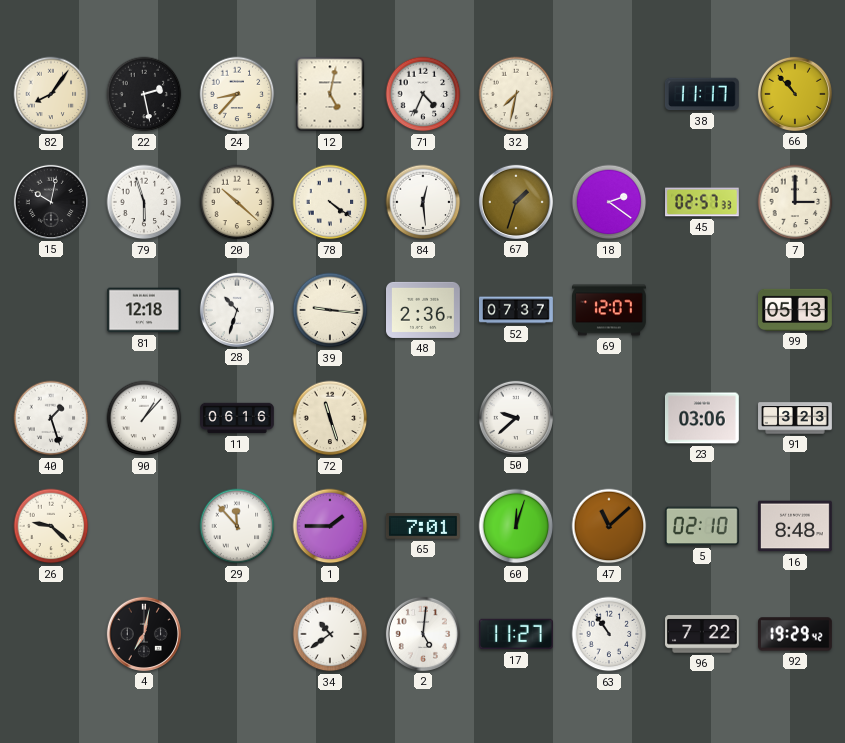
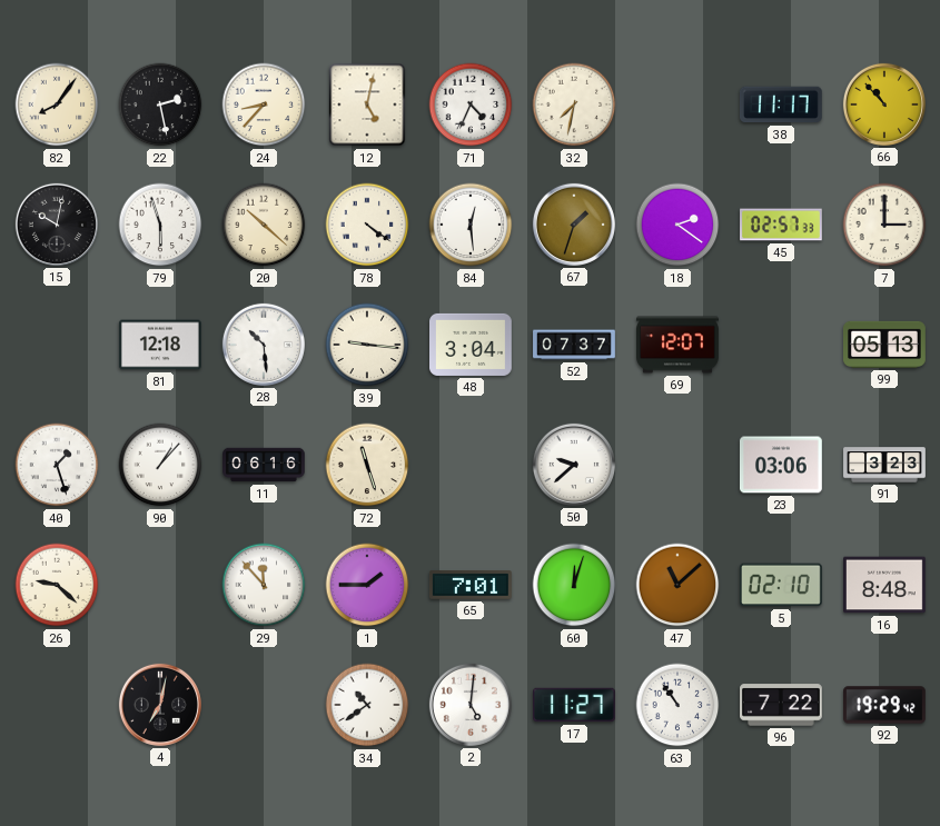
28: 10:33 -> 10:29 (264, 345)
48: 2:36 -> 3:04 (472, 345)
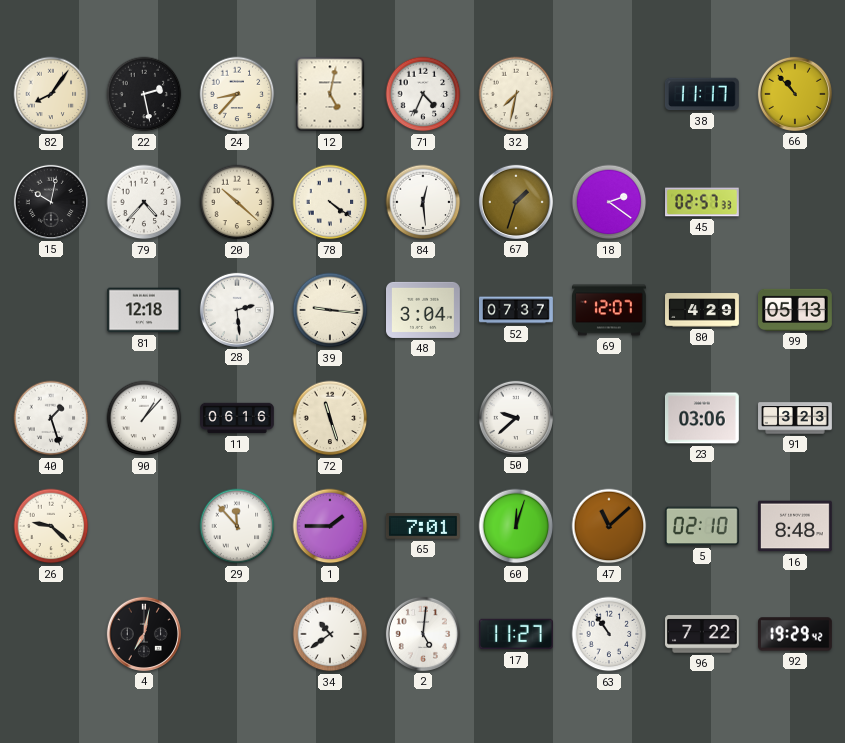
79: 5:57 -> 4:37 (144, 202)
7: 3:00 -> none (884, 225)
28: 10:29 -> 2:29 (237, 310)
80: none -> 4:29 (702, 310)
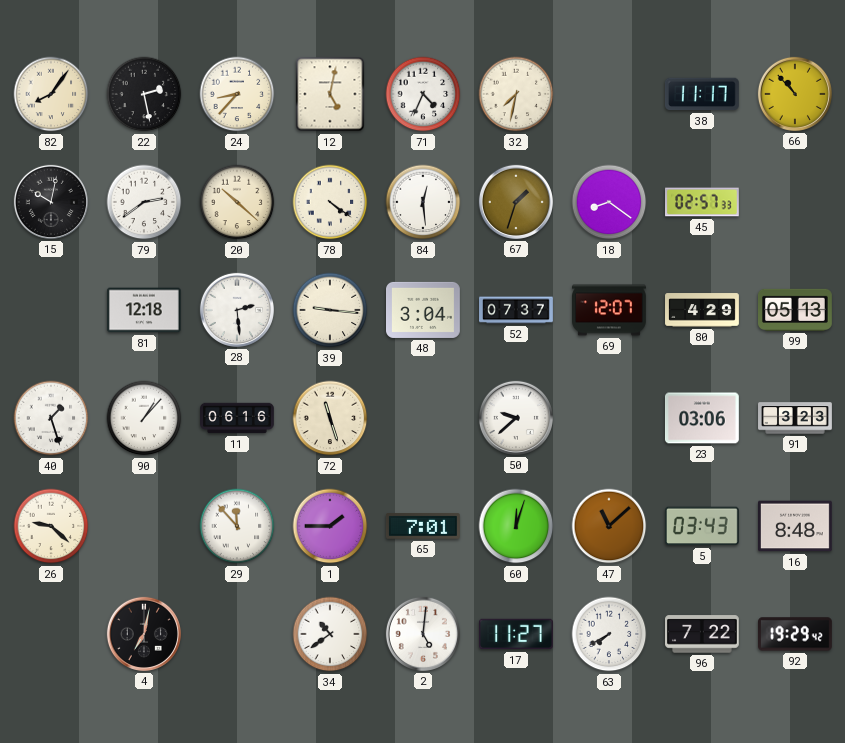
79: 4:37 -> 2:39 (144, 202)
18: 2:21 -> 8:21 (609, 202)
5: 02:10 -> 03:43 (702, 526)
63: 10:54 -> 7:40 (609, 634)
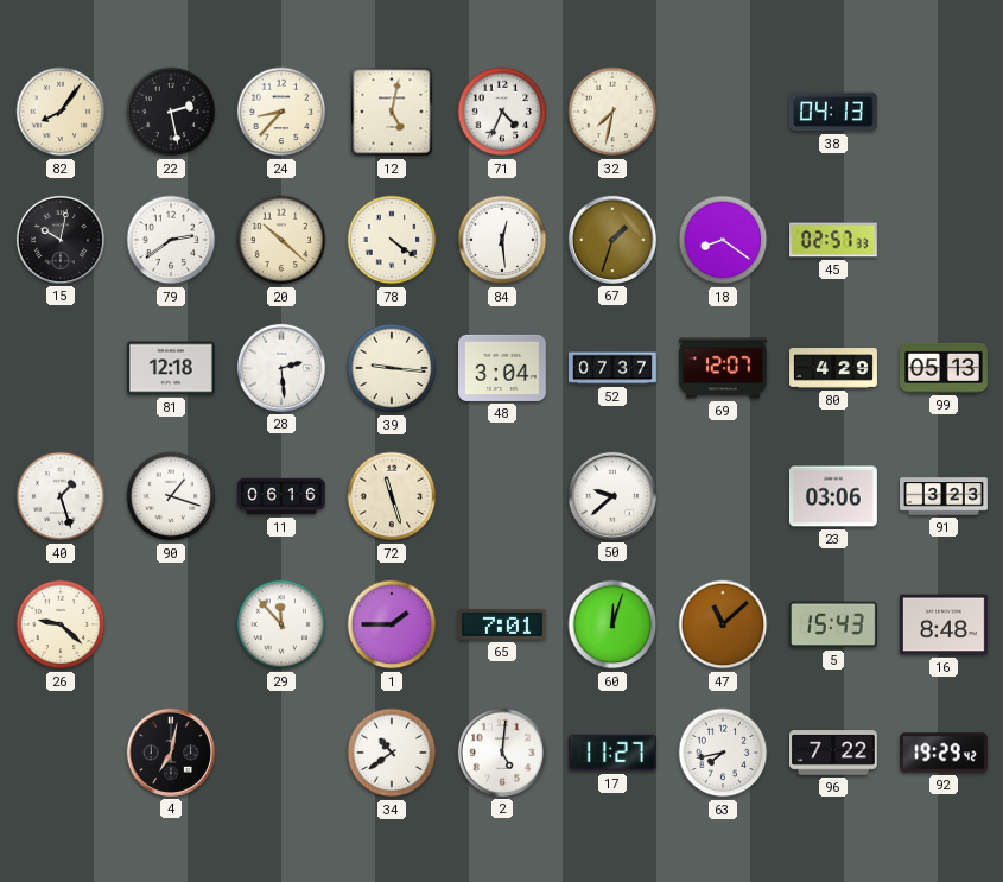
38: 11:17 -> 04:13 (833, 112)
66: 10:53 -> none (795, 94)
90: 1:07 -> 1:18 (171, 496)
5: 03:43 -> 15:43 (833, 624)
63: 7:40 -> 7:43 (723, 753)
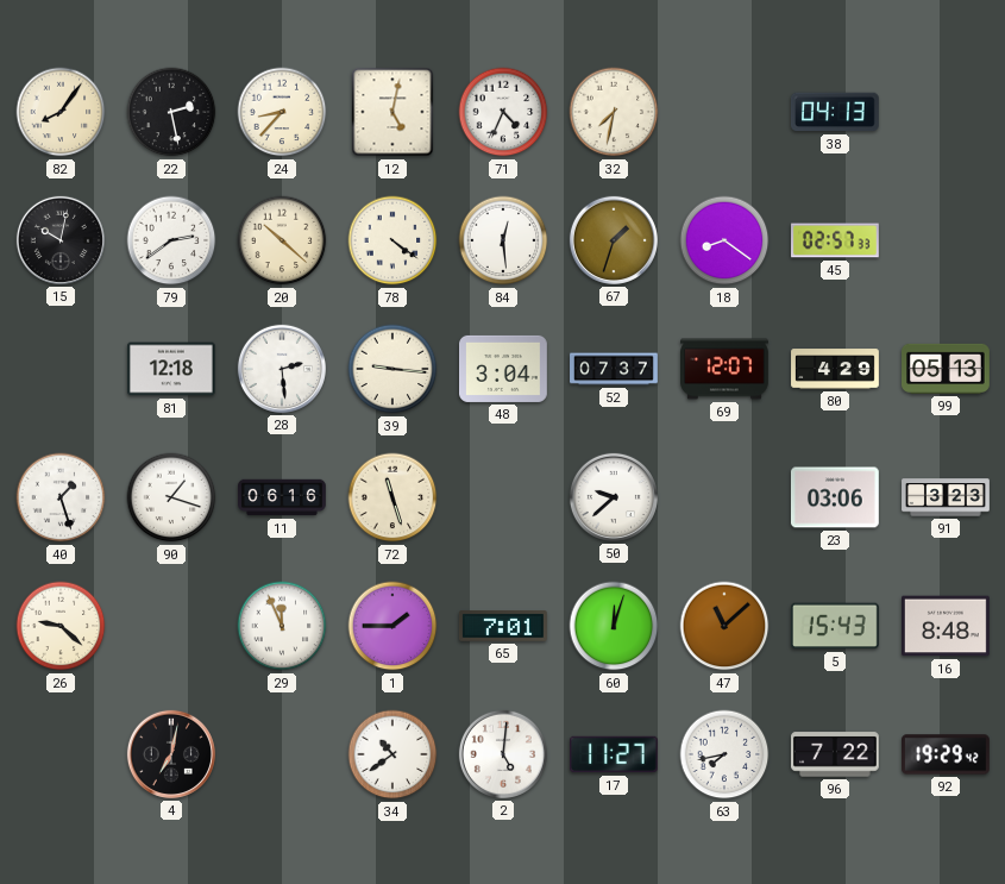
29: 11:53 -> 11:56 (282, 626)
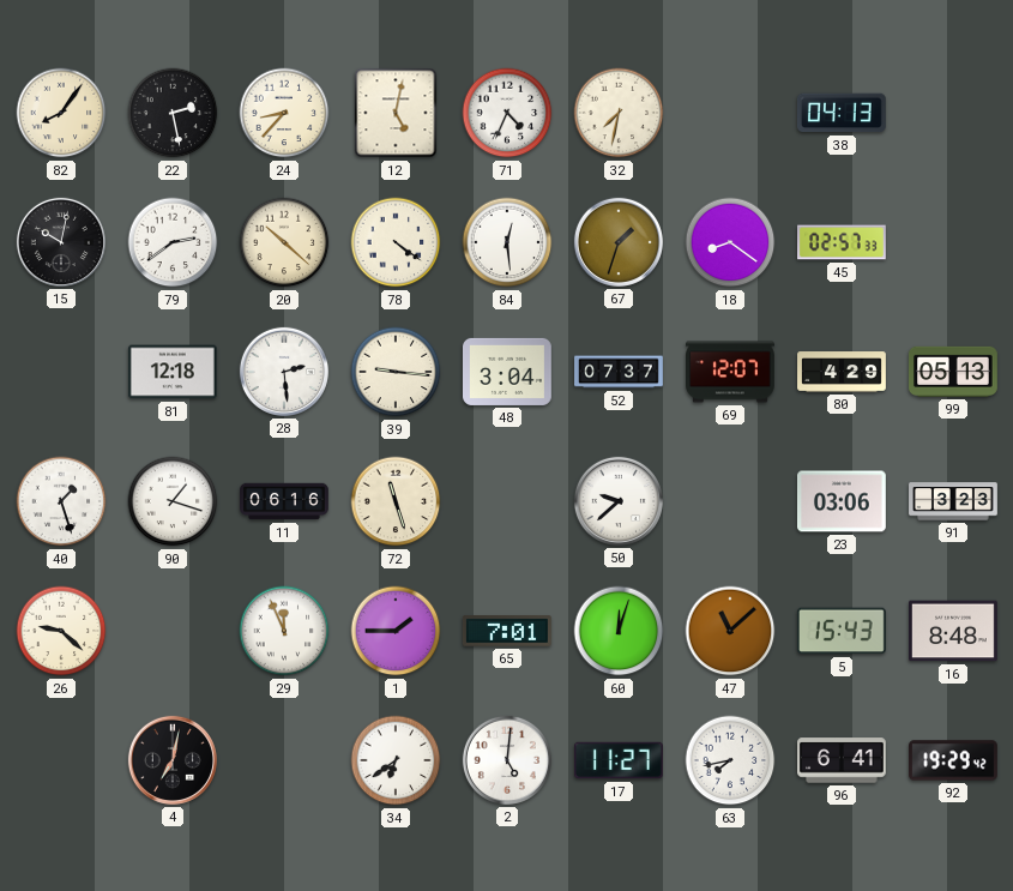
34: 10:39 -> 6:39 (396, 760)
96: 7:22 -> 6:41 (843, 760)
